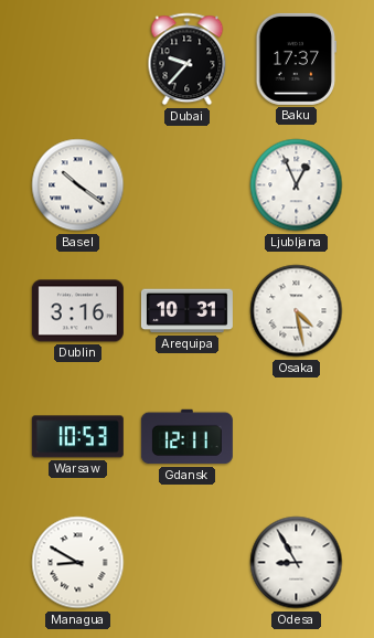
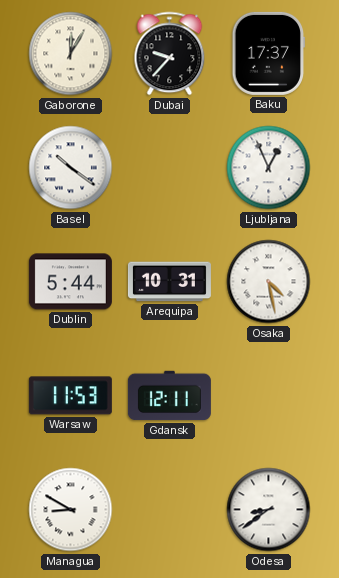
Gaborone: none -> 12:05 (71, 54)
Dublin: 3:16 -> 5:44 (70, 282)
Warsaw: 10:53 -> 11:53 (70, 396)
Odesa: 8:55 -> 8:39 (269, 510)
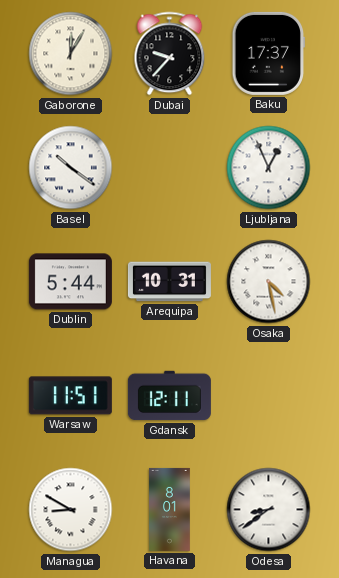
Warsaw: 11:53 -> 11:51 (70, 396)
Havana: none -> 8:01 (170, 509)
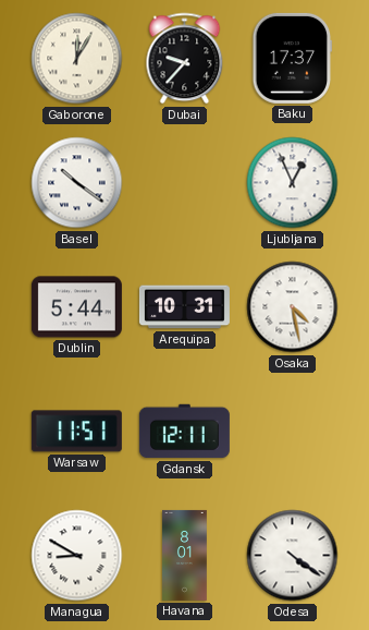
Odesa: 8:39 -> 4:21 (293, 556)
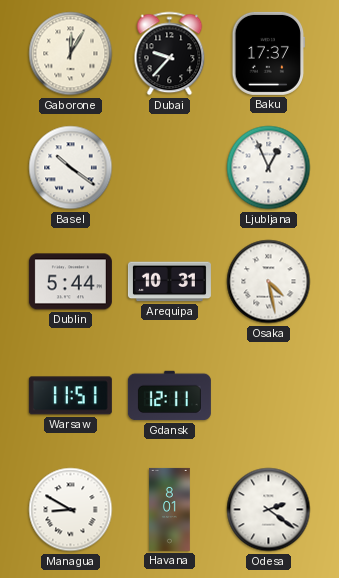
Odesa: 4:21 -> 2:21 (269, 510)
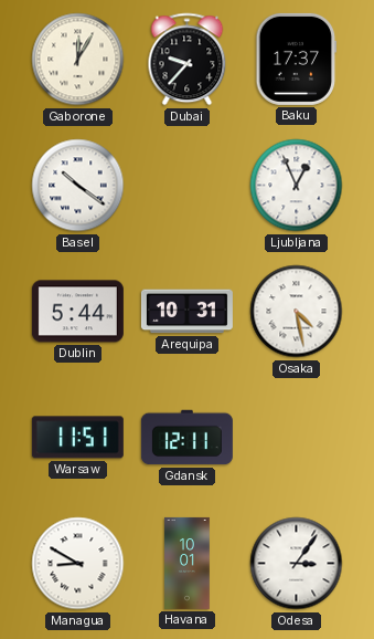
Havana: 8:01 -> 10:01 (188, 563)
Odesa: 2:21 -> 3:06 (297, 564)
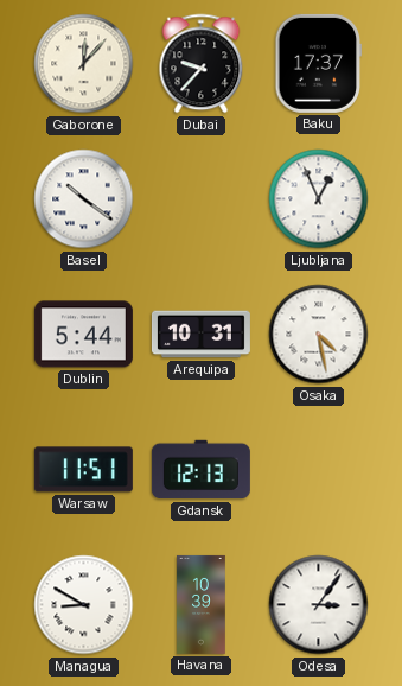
Gaborone: 12:05 -> 12:07 (84, 64)
Gdansk: 12:11 -> 12:13 (200, 470)
Havana: 10:01 -> 10:39 (202, 604)
